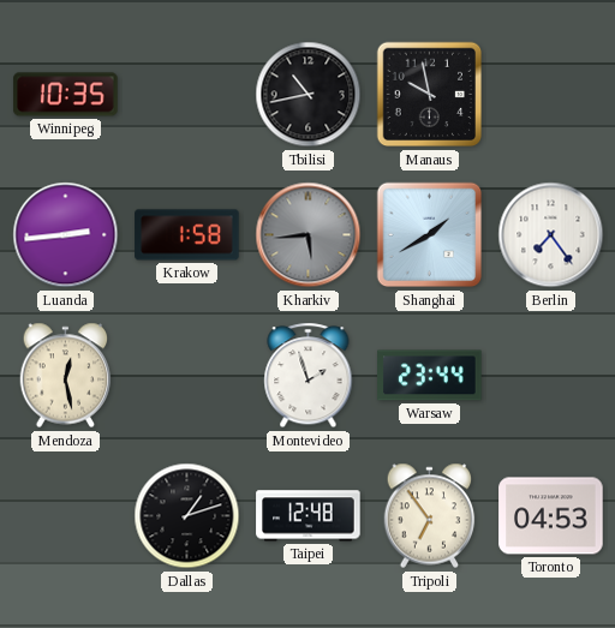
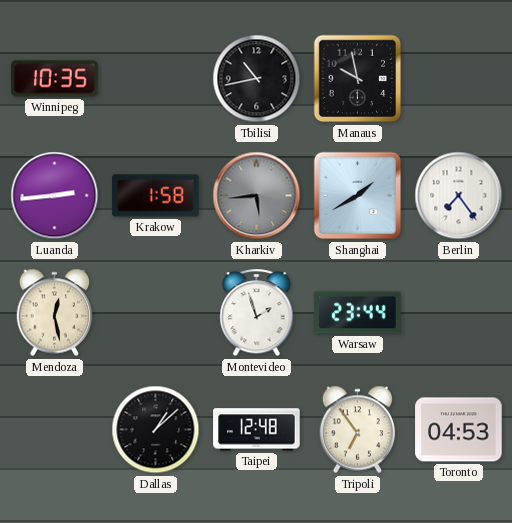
Dallas: 1:12 -> 1:08 (156, 430)
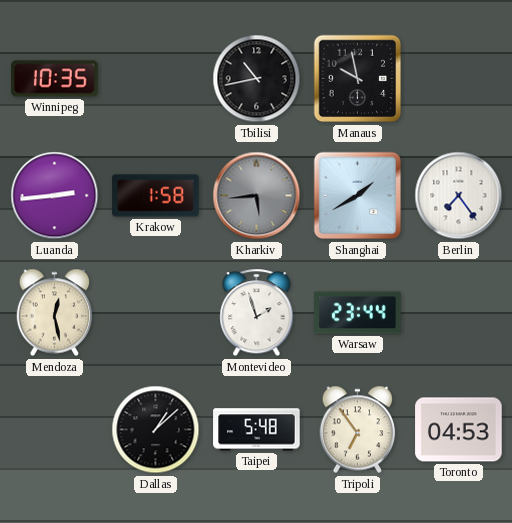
Taipei: 12:48 -> 5:48 (257, 430)
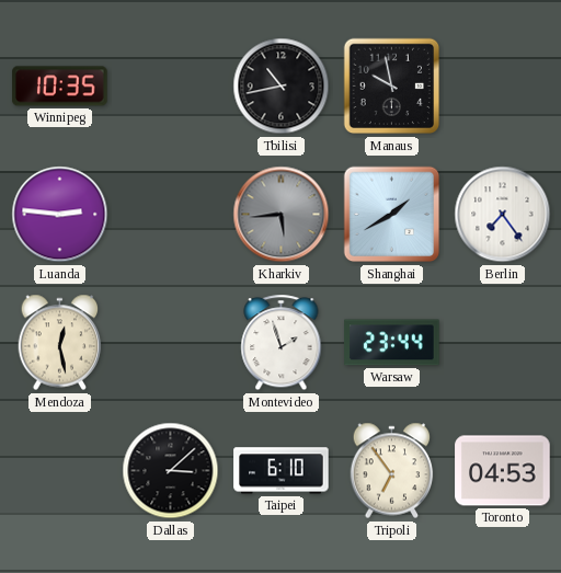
Luanda: 2:44 -> 2:46 (60, 215)
Krakow: 1:58 -> none (156, 196)
Dallas: 1:08 -> 3:08 (171, 471)
Taipei: 5:48 -> 6:10 (282, 471)
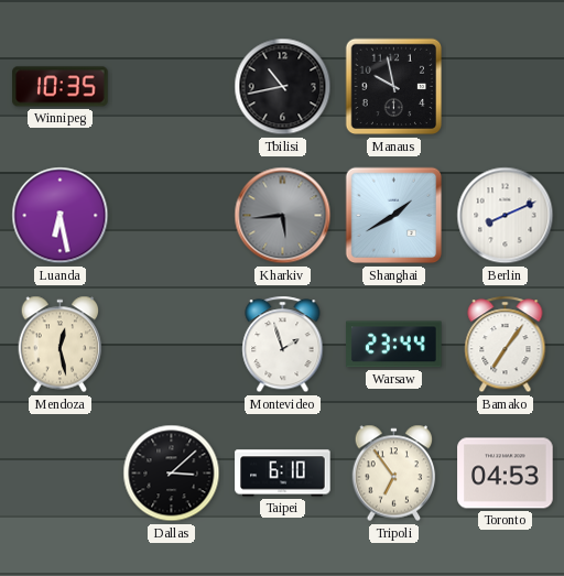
Luanda: 2:46 -> 6:28 (61, 216)
Berlin: 7:24 -> 8:11 (506, 216)
Bamako: none -> 7:06 (506, 345)
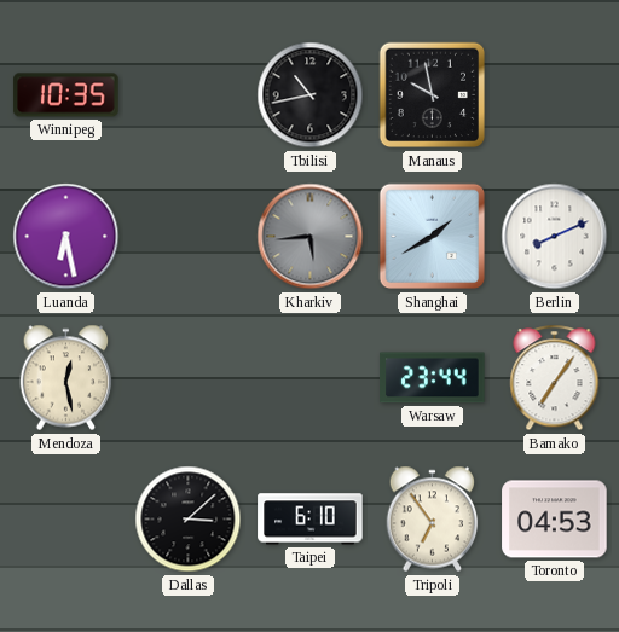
Montevideo: 1:57 -> none (283, 345)
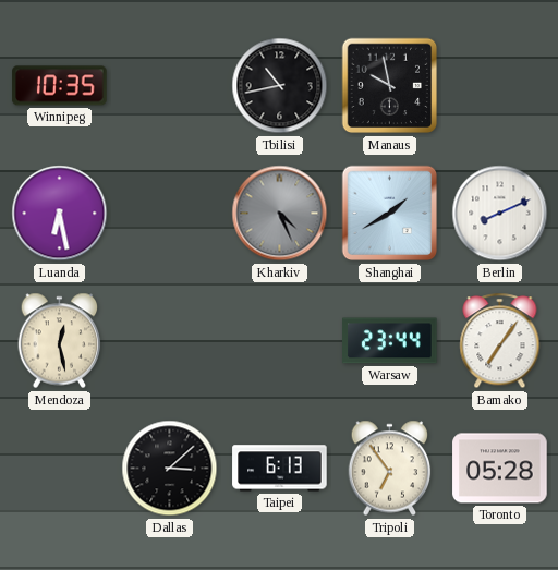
Kharkiv: 5:44 -> 4:26 (280, 214)
Taipei: 6:10 -> 6:13 (280, 469)
Toronto: 04:53 -> 05:28 (500, 469)
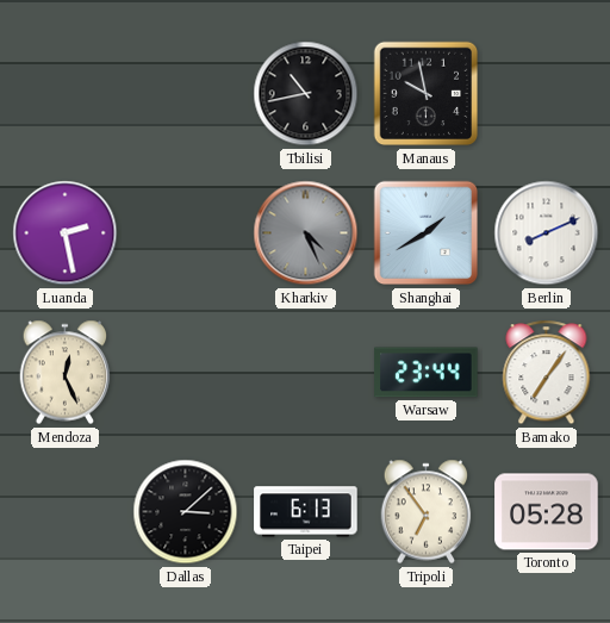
Winnipeg: 10:35 -> none (60, 86)
Luanda: 6:28 -> 2:28 (66, 233)
Mendoza: 12:28 -> 12:26 (66, 373)
